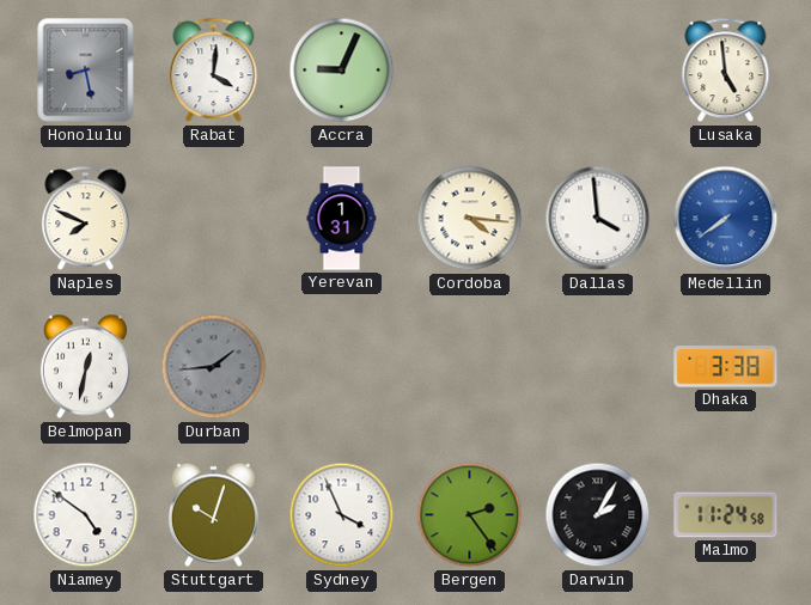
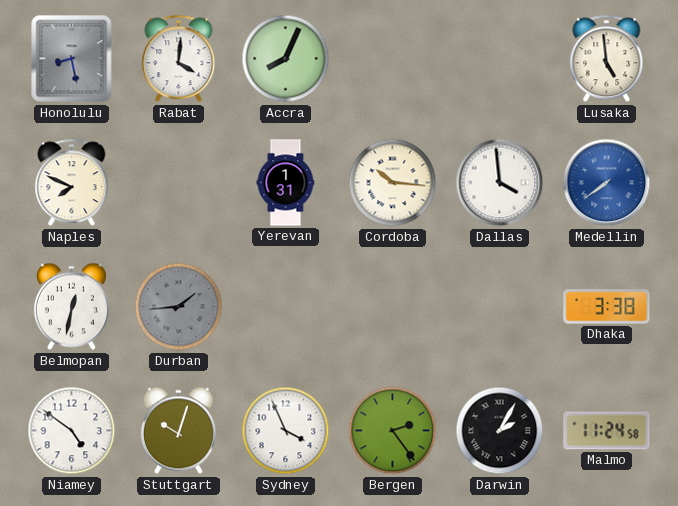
Accra: 9:04 -> 8:04 (286, 59)
Cordoba: 4:16 -> 10:16 (393, 183)
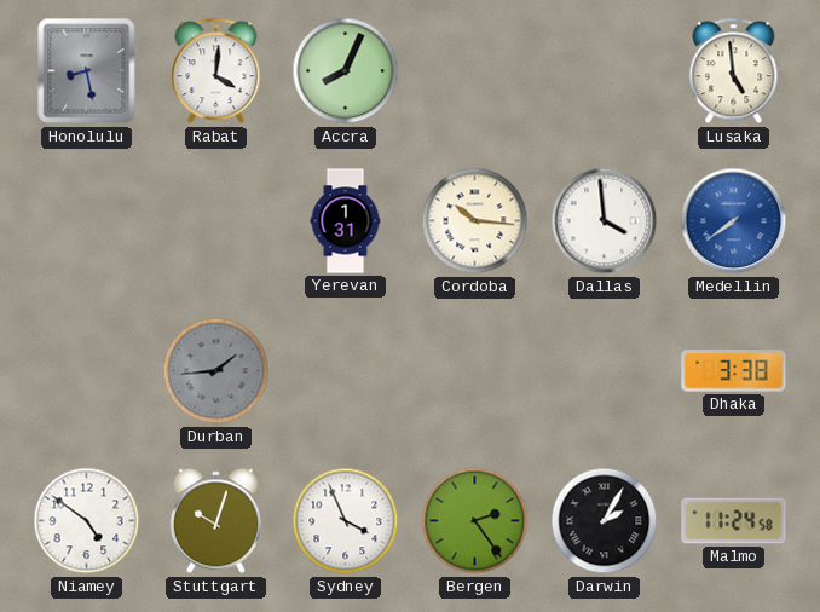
Naples: 7:49 -> none (72, 183)
Belmopan: 12:32 -> none (71, 307)
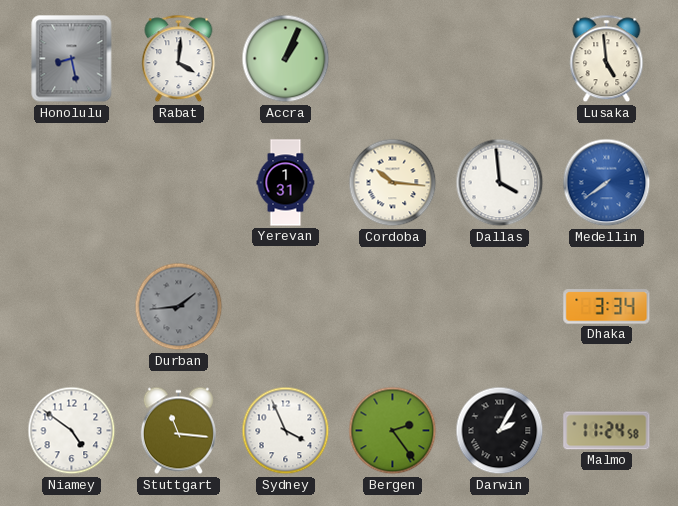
Accra: 8:04 -> 1:04 (286, 59)
Dhaka: 3:38 -> 3:34 (607, 307)
Stuttgart: 10:03 -> 11:16 (178, 431)
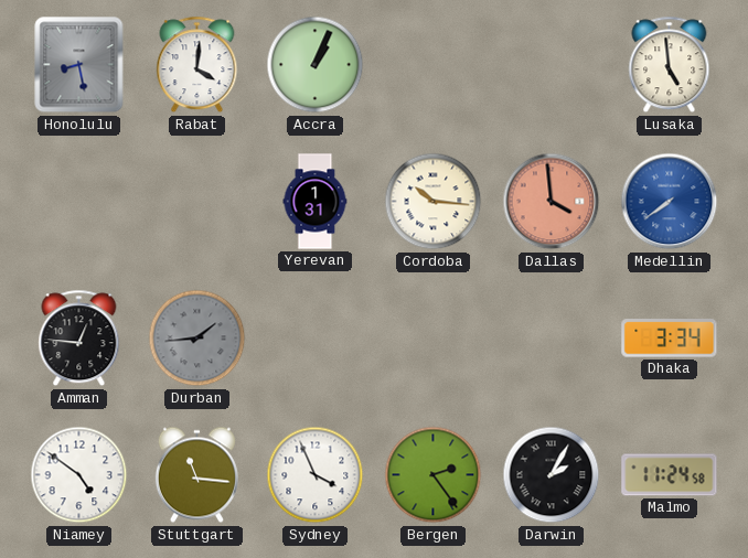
Dallas dial: white -> salmon (552, 202)
Amman: none -> 12:46 (79, 339)
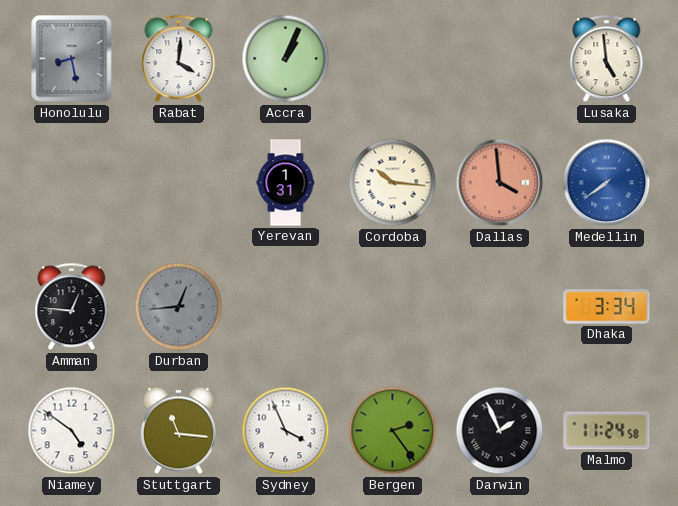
Durban: 1:44 -> 12:44 (179, 307)
Darwin: 2:05 -> 1:56 (500, 431)
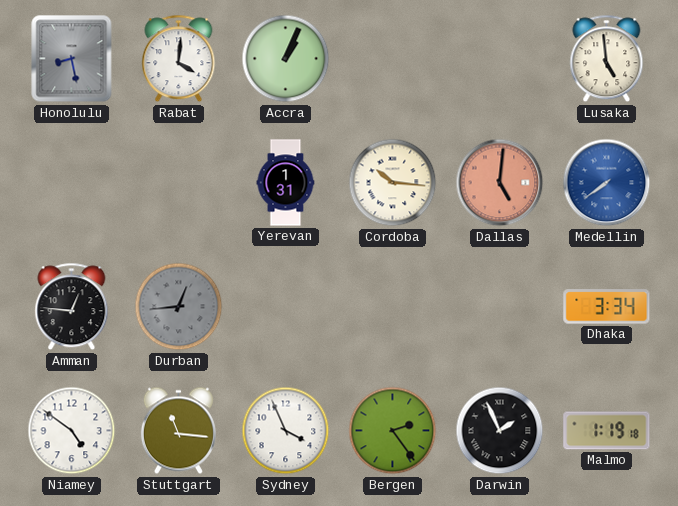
Dallas: 3:59 -> 5:01 (500, 183)
Malmo: 11:24 -> 1:19 (607, 431)
